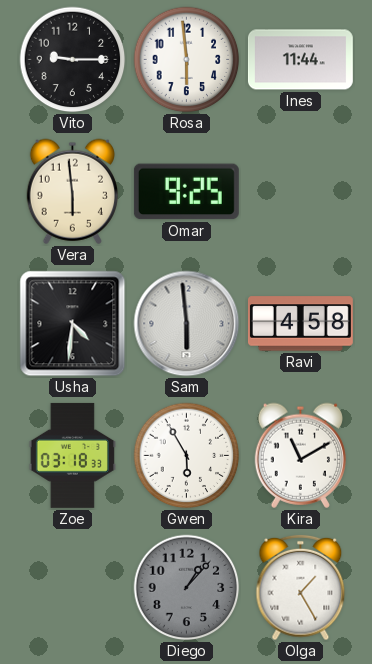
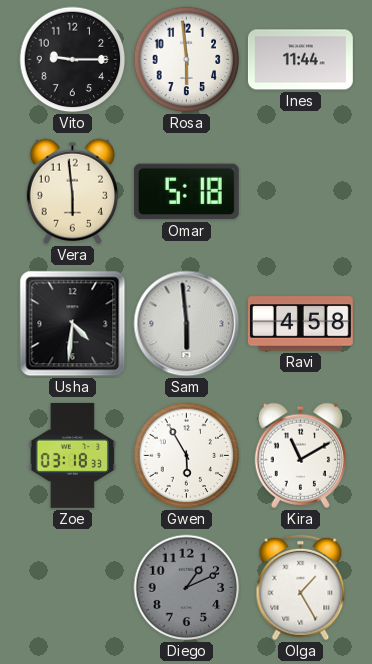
Omar: 9:25 -> 5:18 (186, 192)
Diego: 1:07 -> 1:11 (187, 588)
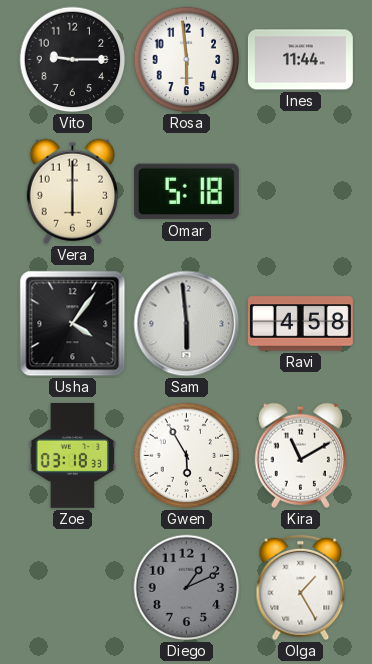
Vera: 5:59 -> 6:00 (72, 191)
Usha: 4:31 -> 4:06 (73, 324)
